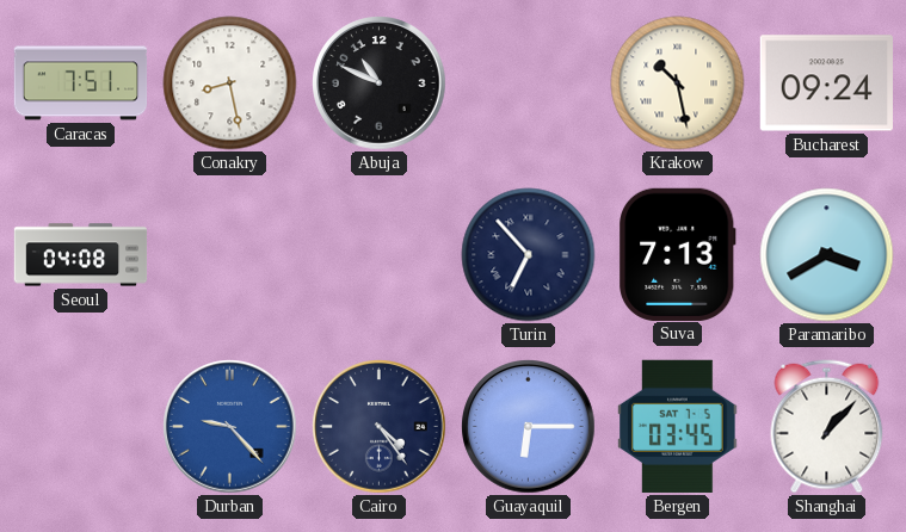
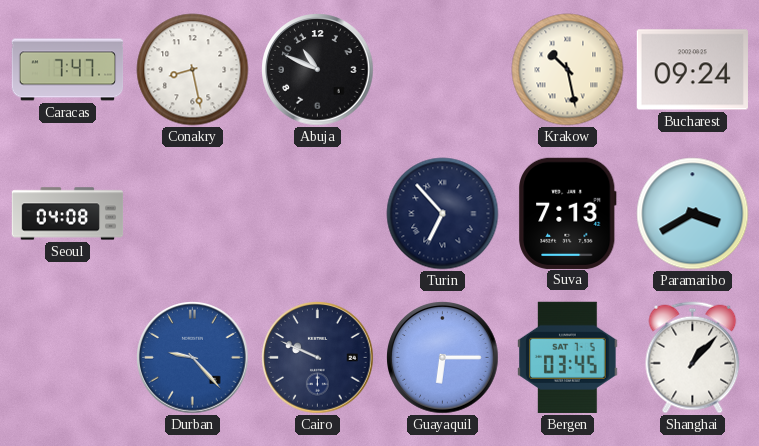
Caracas: 7:51 -> 7:47 (68, 70)
Cairo: 4:24 -> 9:49 (318, 358)
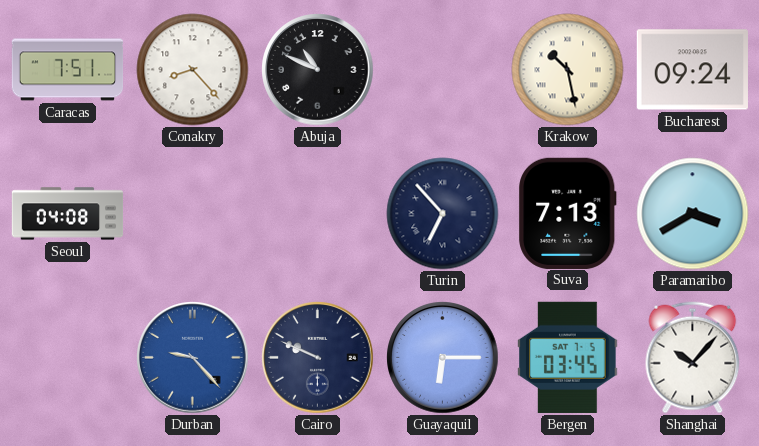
Caracas: 7:47 -> 7:51 (68, 70)
Conakry: 8:28 -> 8:23 (193, 70)
Shanghai: 1:07 -> 10:07 (693, 358)
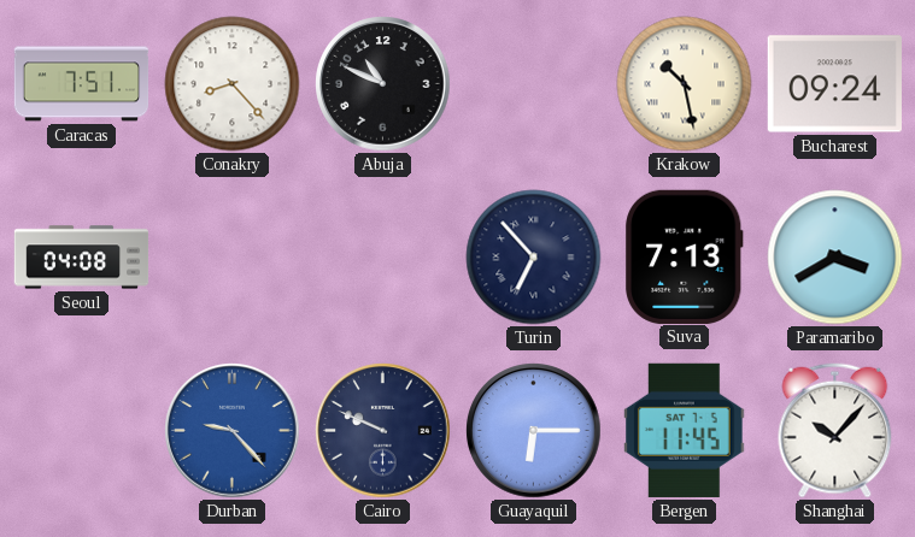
Bergen: 03:45 -> 11:45 (685, 430)
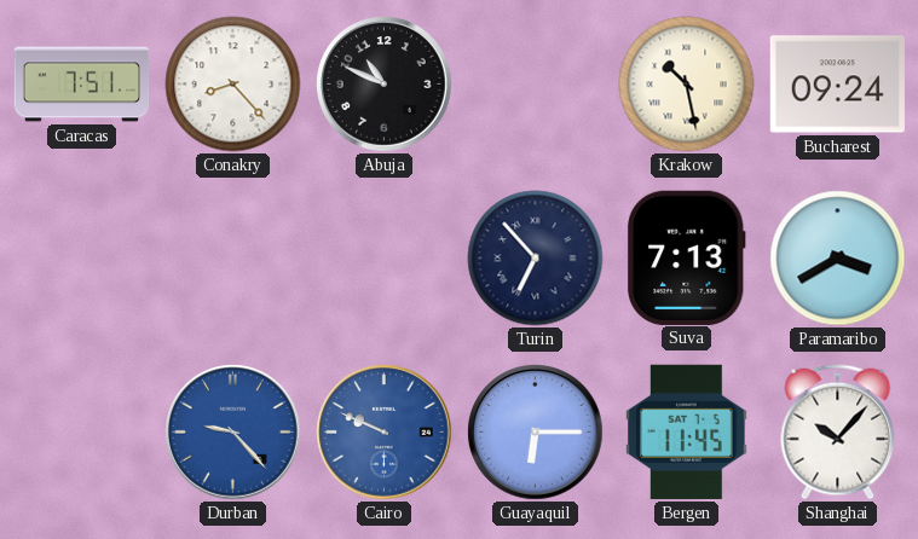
Seoul: 04:08 -> none (82, 258)
Cairo dial: navy -> blue (385, 433)
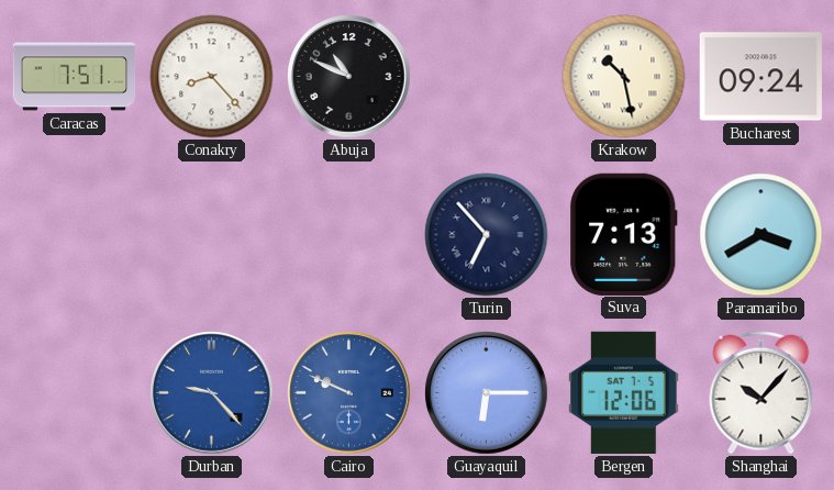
Bergen: 11:45 -> 12:06 (624, 392)
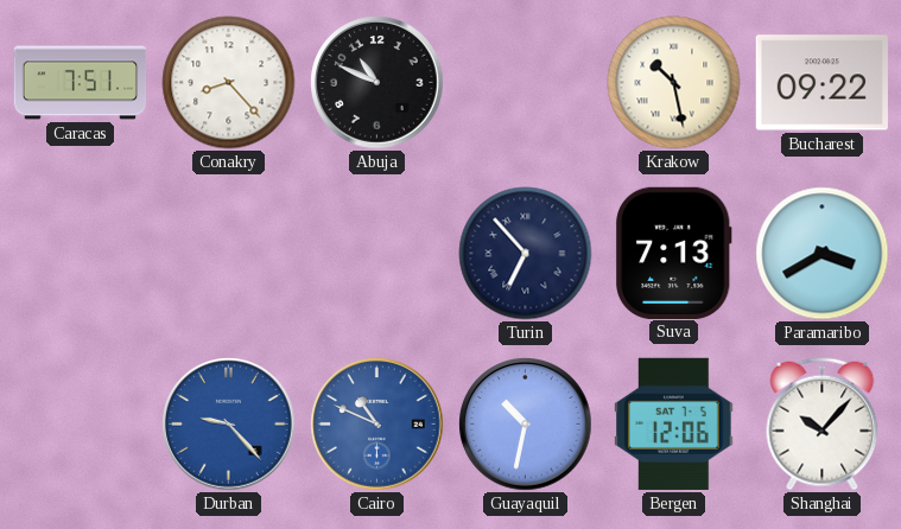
Bucharest: 09:24 -> 09:22 (821, 83)
Cairo: 9:49 -> 10:49 (377, 425)
Guayaquil: 6:15 -> 10:32 (526, 425)
